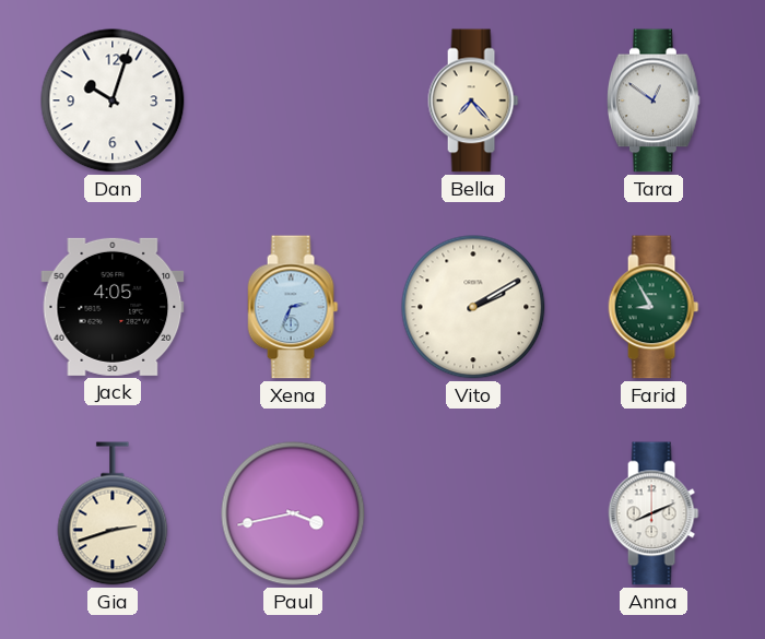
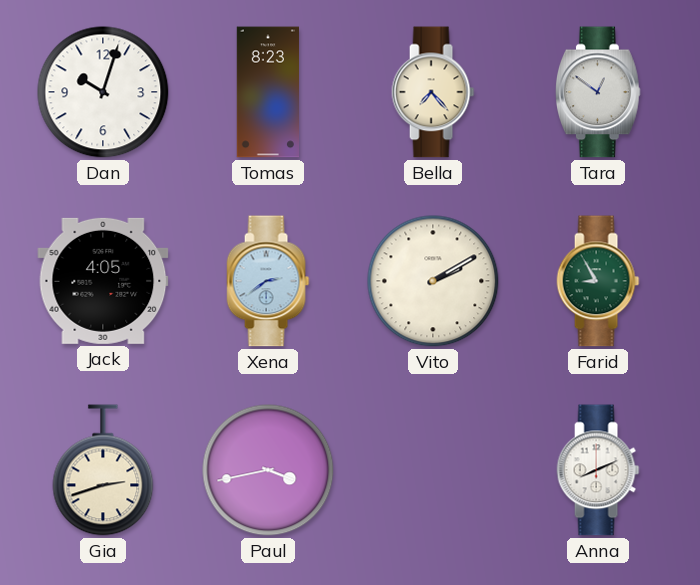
Tomas: none -> 8:23 (267, 92)
Xena: 2:34 -> 2:39 (268, 281)
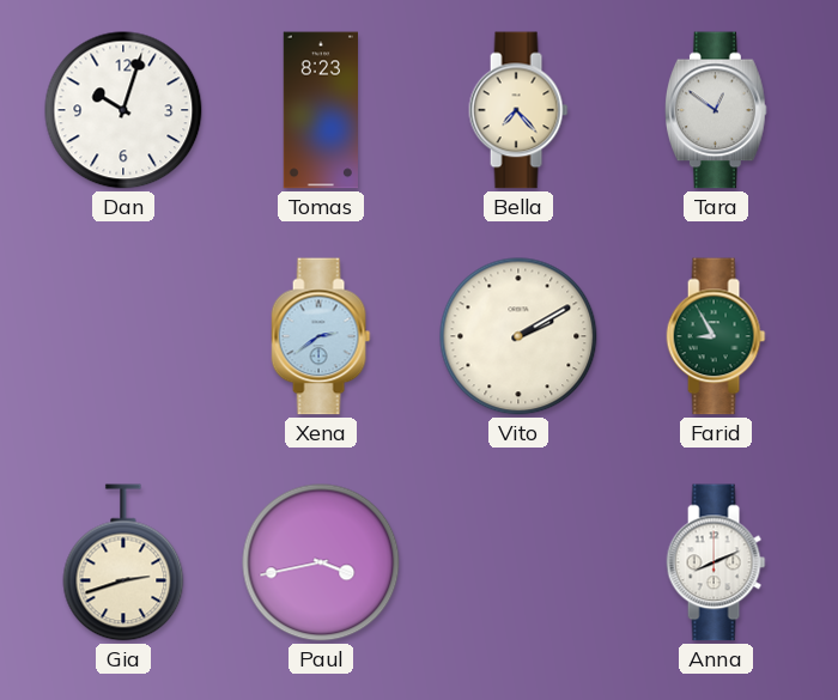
Jack: 4:05 -> none (103, 281)
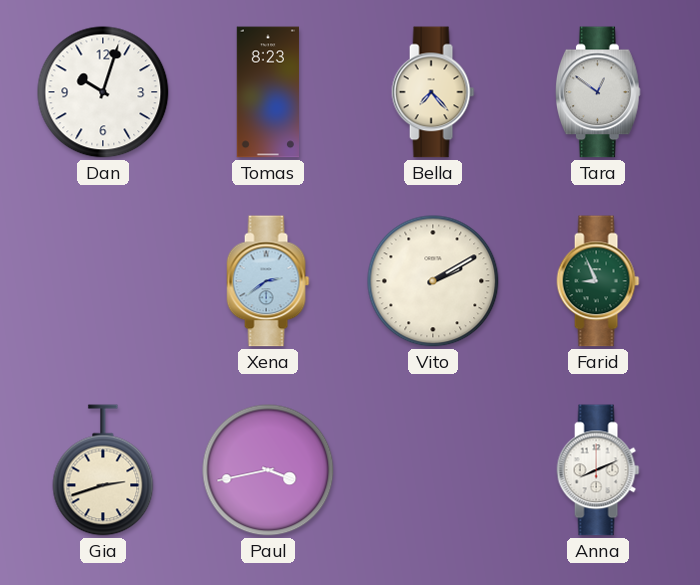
Farid: 8:55 -> 8:56 (598, 281)
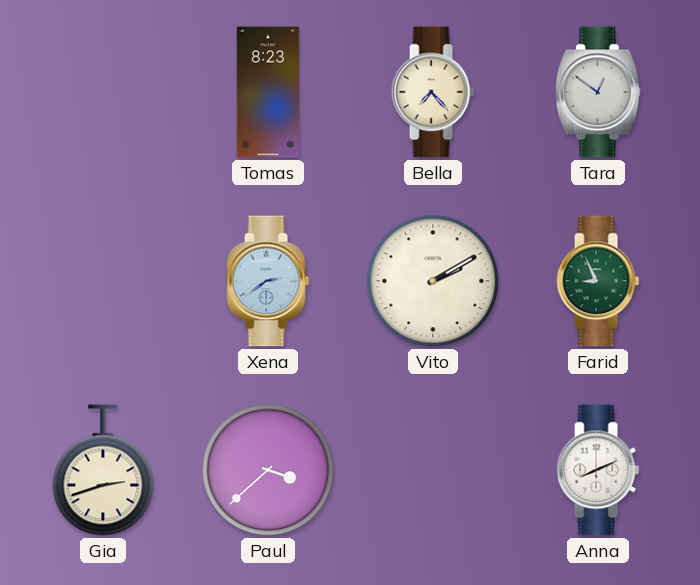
Dan: 10:03 -> none (103, 92)
Paul: 3:43 -> 3:38 (268, 470)
